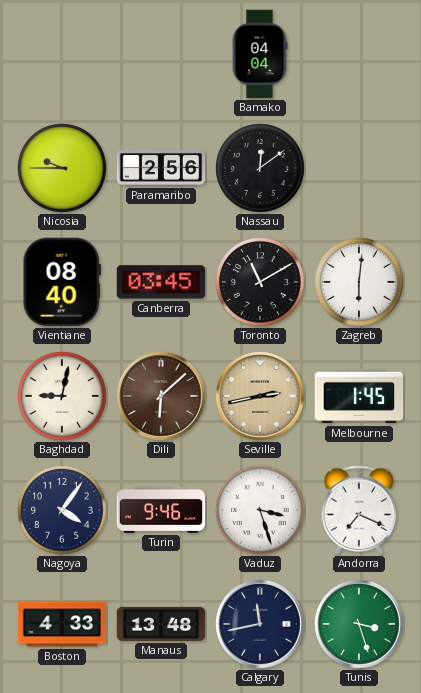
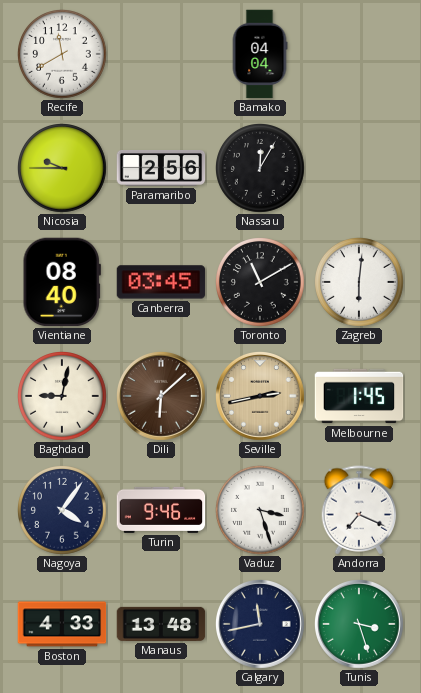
Recife: none -> 11:40 (63, 55)
Nassau: 12:09 -> 12:05 (261, 169)
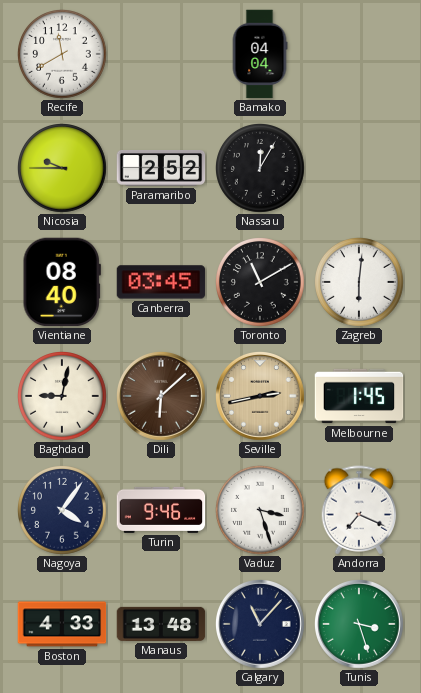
Paramaribo: 2:56 -> 2:52 (161, 169)
Calgary: 11:43 -> 11:07 (261, 625)
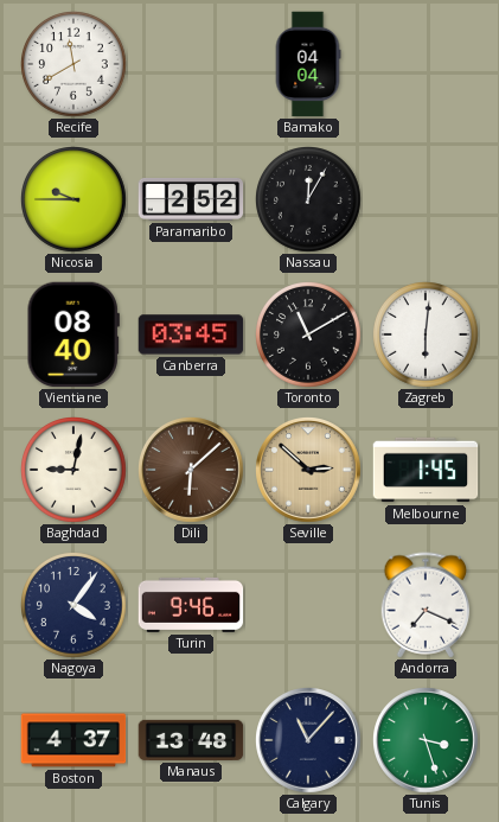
Seville: 2:43 -> 2:52 (309, 471)
Vaduz: 3:27 -> none (261, 511)
Boston: 4:33 -> 4:37 (73, 740)
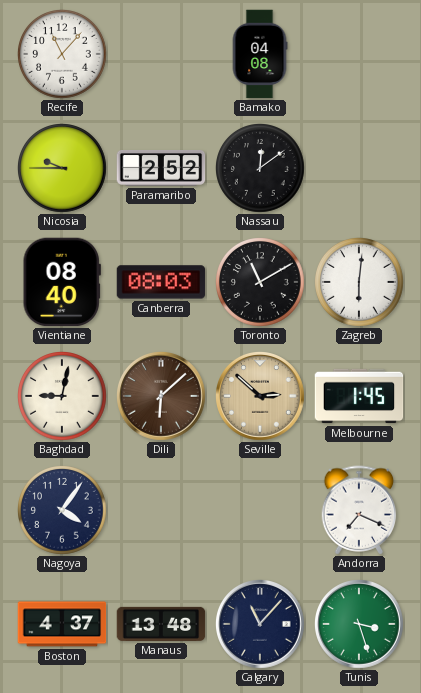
Recife: 11:40 -> 11:07 (63, 55)
Bamako: 04:04 -> 04:08 (260, 54)
Nassau: 12:05 -> 12:09 (261, 169)
Canberra: 03:45 -> 08:03 (161, 282)
Turin: 9:46 -> none (191, 605)
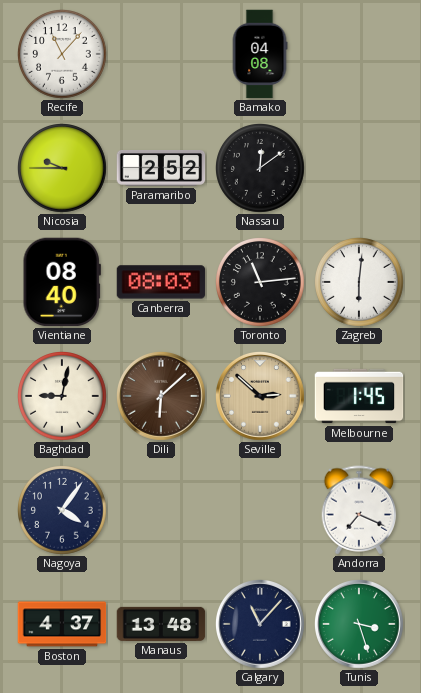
Toronto: 11:10 -> 11:14 (261, 283)
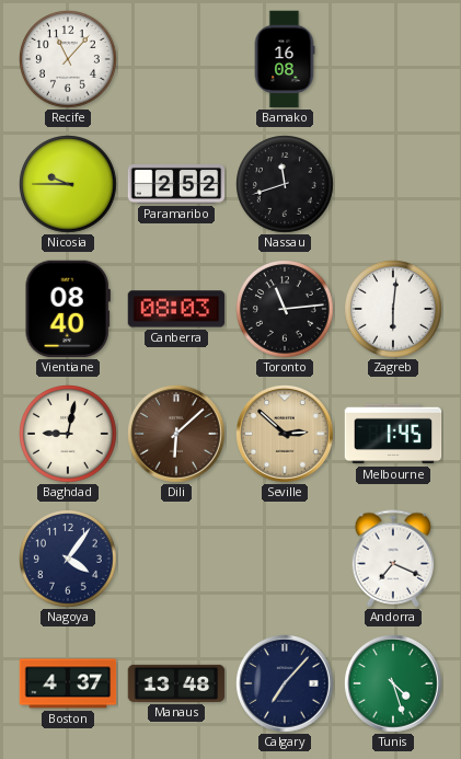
Bamako: 04:08 -> 16:08 (285, 59)
Nassau: 12:09 -> 11:42 (286, 185)
Calgary: 11:07 -> 7:07 (286, 685)
Tunis: 3:27 -> 4:27 (394, 685)
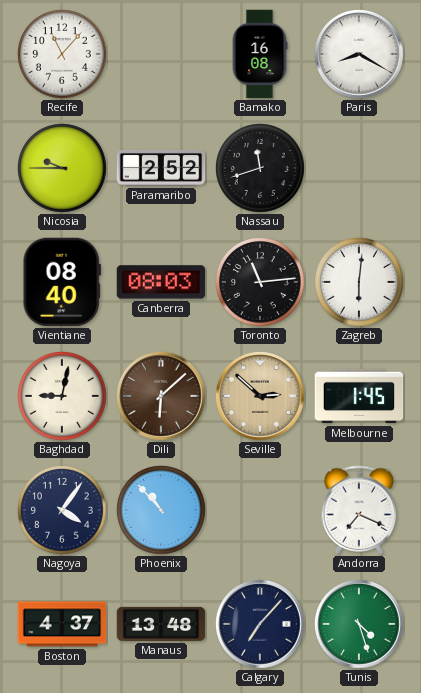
Paris: none -> 8:20 (360, 55)
Phoenix: none -> 10:53 (162, 511)
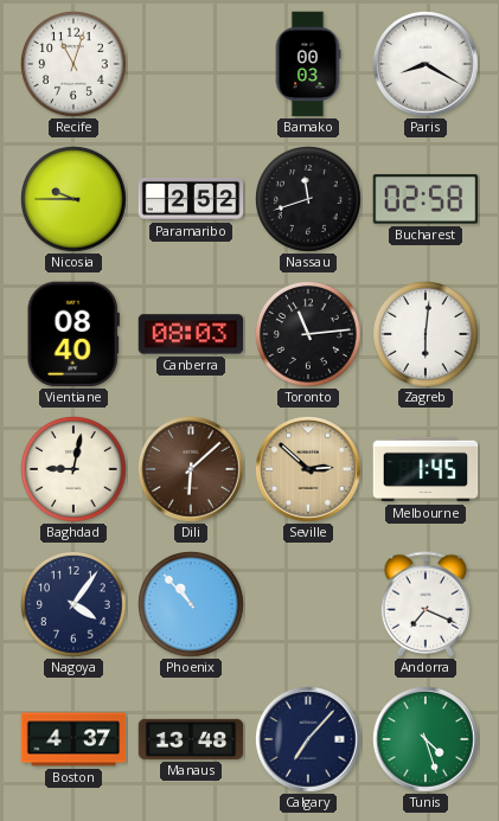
Recife: 11:07 -> 11:03 (75, 65)
Bamako: 16:08 -> 00:03 (308, 64)
Bucharest: none -> 02:58 (426, 199)
